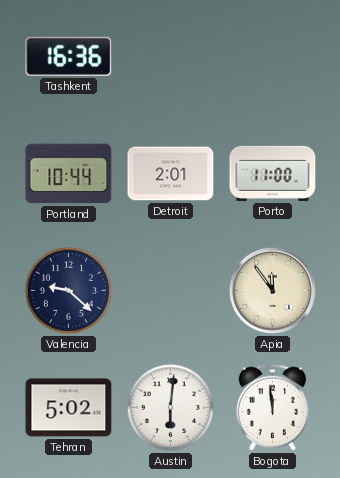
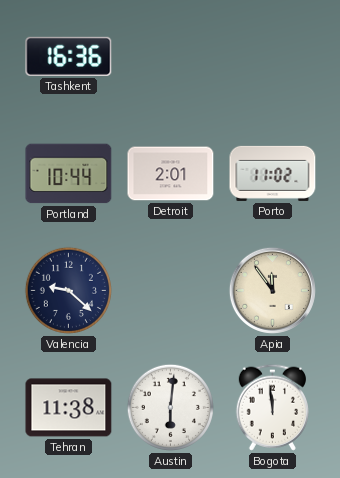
Porto: 11:00 -> 11:02 (273, 173)
Tehran: 5:02 -> 11:38 (69, 408)
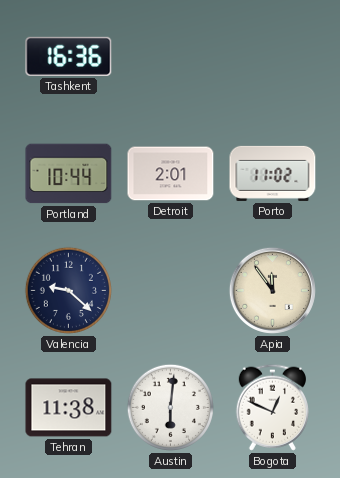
Bogota: 11:59 -> 12:49 (272, 407)
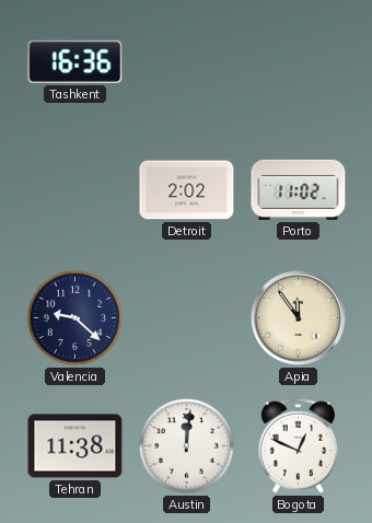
Portland: 10:44 -> none (69, 174)
Detroit: 2:01 -> 2:02 (187, 190)
Austin: 6:01 -> 12:01 (186, 445)
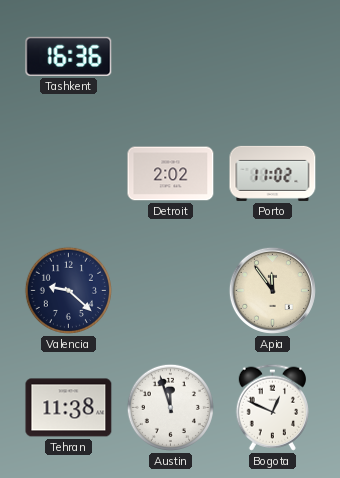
Austin: 12:01 -> 11:57 (170, 407)
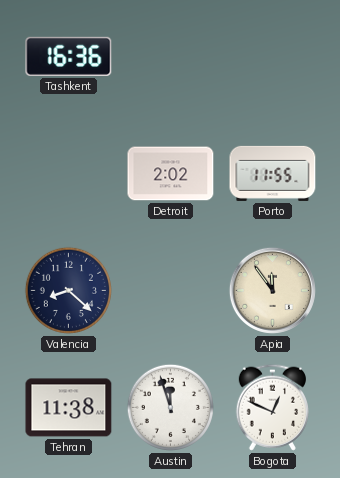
Porto: 11:02 -> 11:55 (273, 173)
Valencia: 9:22 -> 8:22 (68, 290)
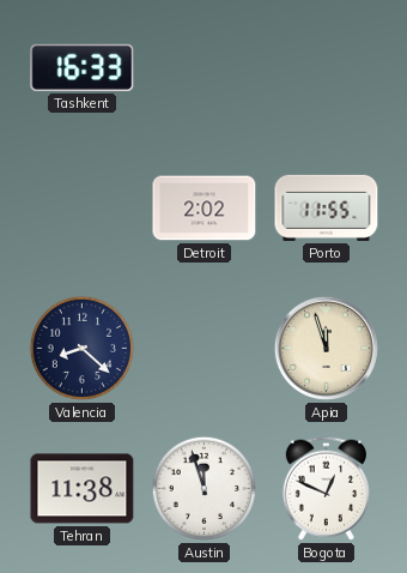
Tashkent: 16:36 -> 16:33 (83, 67)
Apia: 11:54 -> 11:57 (326, 348)
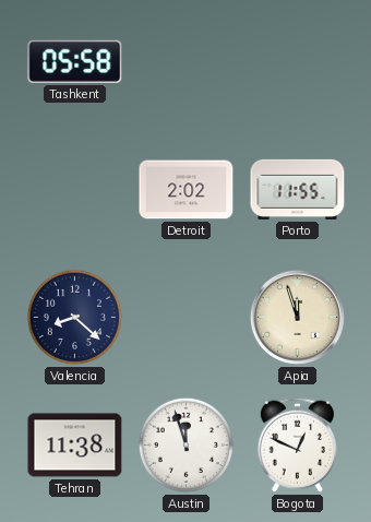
Tashkent: 16:33 -> 05:58 (75, 61)
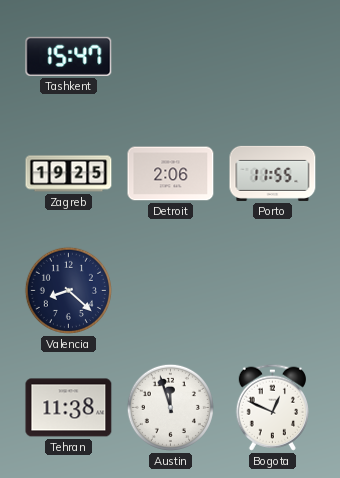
Tashkent: 05:58 -> 15:47 (69, 56)
Zagreb: none -> 19:25 (69, 174)
Detroit: 2:02 -> 2:06 (171, 174)
Apia: 11:57 -> none (297, 317)
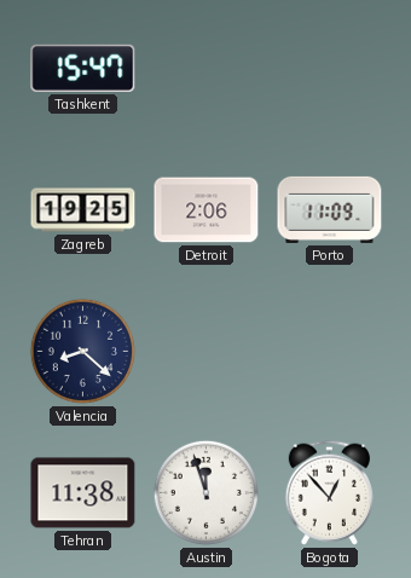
Porto: 11:55 -> 11:09 (330, 209)
Bogota: 12:49 -> 12:53 (329, 492)
